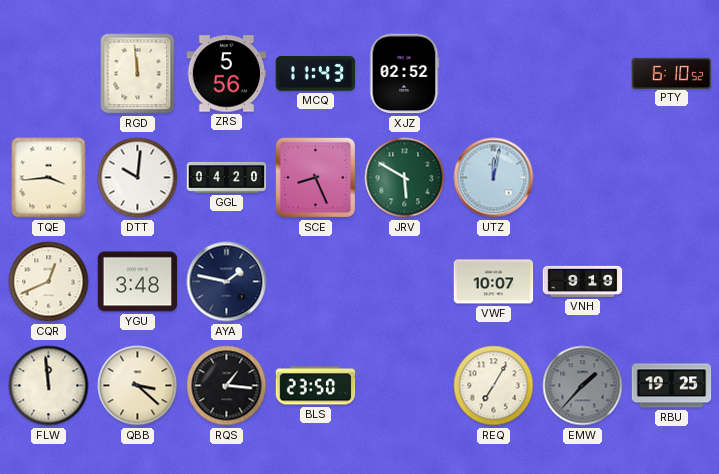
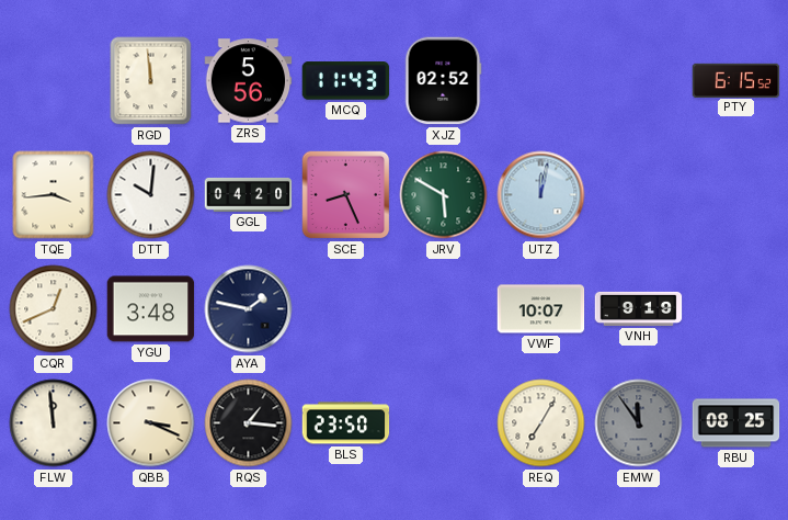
PTY: 6:10 -> 6:15 (736, 80)
QBB: 3:22 -> 3:19 (151, 423)
EMW: 1:37 -> 11:54 (639, 423)
RBU: 19:25 -> 08:25 (736, 423)
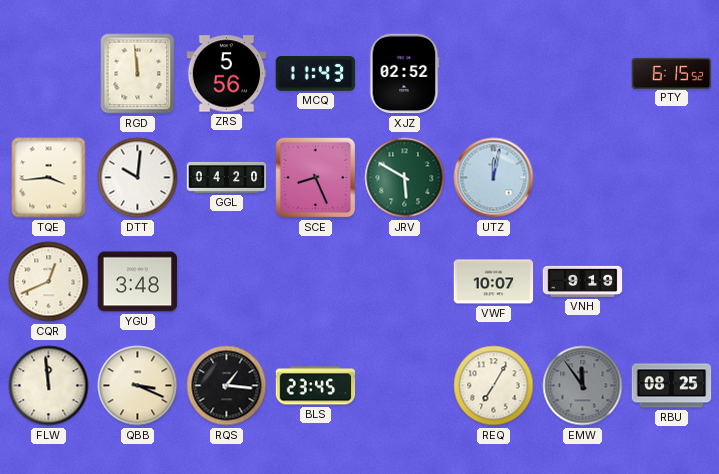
AYA: 1:47 -> none (249, 309)
BLS: 23:50 -> 23:45 (316, 386)
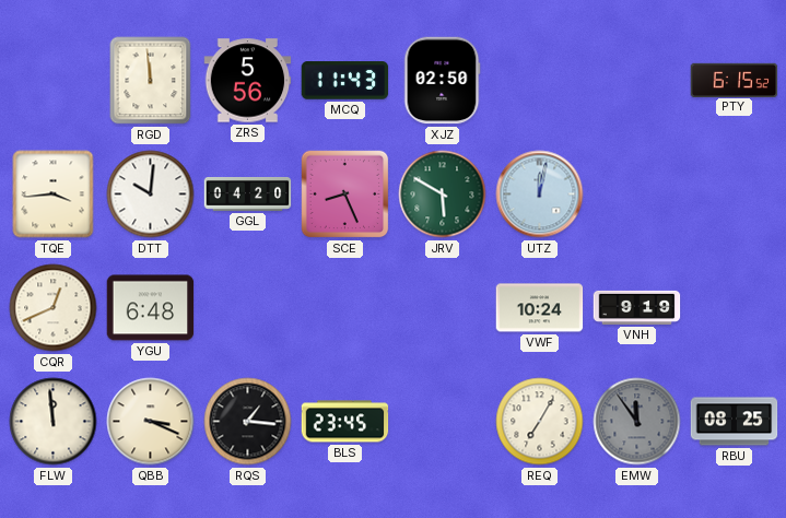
XJZ: 02:52 -> 02:50 (442, 81)
YGU: 3:48 -> 6:48 (151, 308)
VWF: 10:07 -> 10:24 (540, 308)
